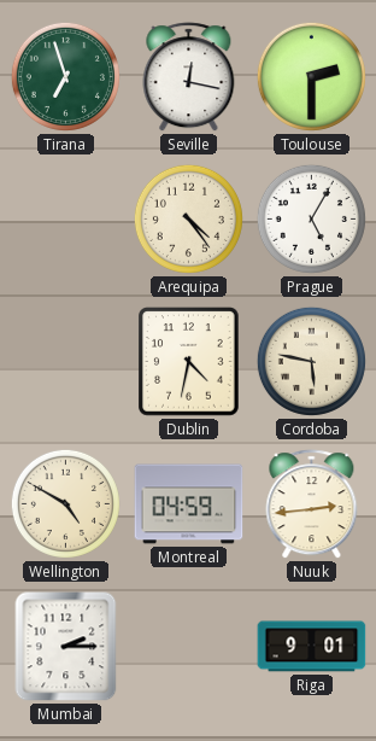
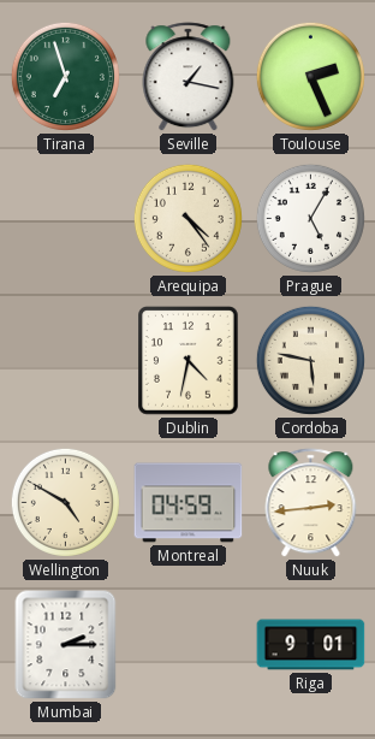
Seville: 12:17 -> 1:17 (189, 77)
Toulouse: 2:30 -> 2:26 (310, 76)
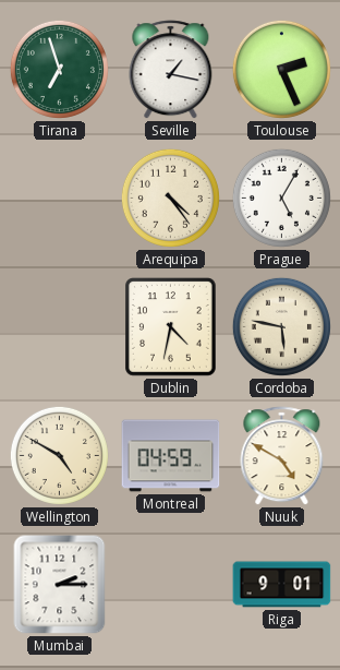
Nuuk: 2:44 -> 4:50 (282, 456)
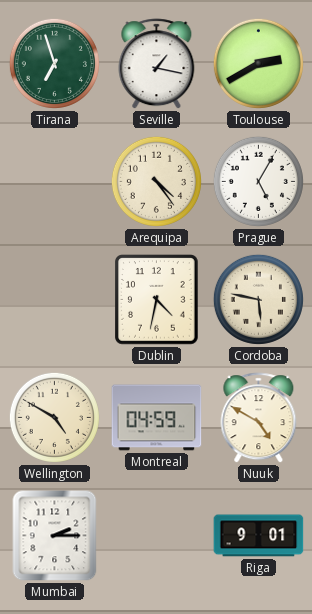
Toulouse: 2:26 -> 2:40 (258, 63)
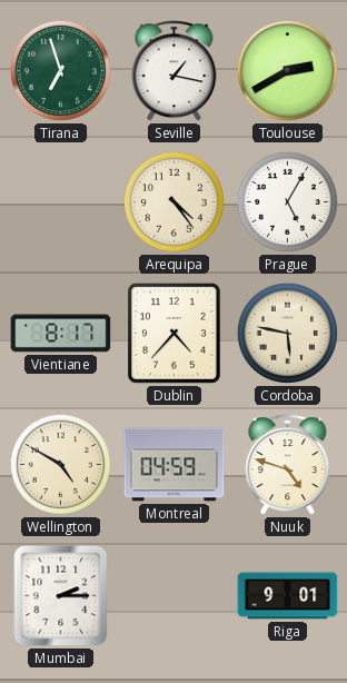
Vientiane: none -> 8:17 (61, 334)
Dublin: 4:32 -> 4:37 (175, 334)
Nuuk: 4:50 -> 4:48 (288, 465)
